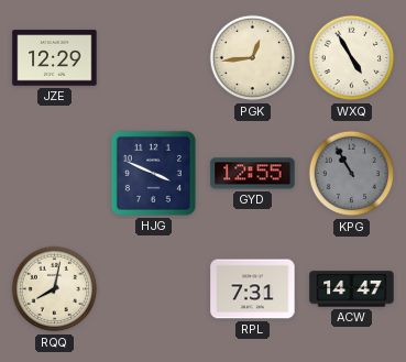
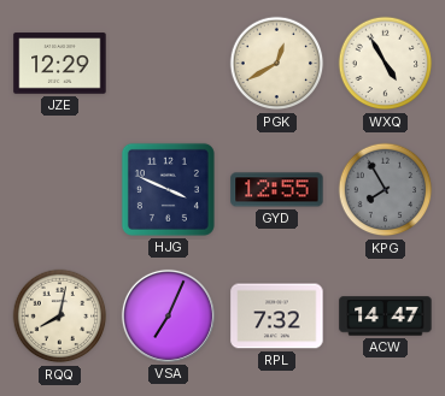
PGK: 12:44 -> 12:40 (277, 64)
KPG: 10:55 -> 7:55 (386, 190)
VSA: none -> 7:04 (168, 315)
RPL: 7:31 -> 7:32 (277, 317)
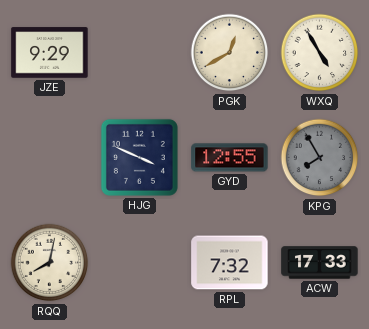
JZE: 12:29 -> 9:29 (50, 53)
VSA: 7:04 -> none (168, 315)
ACW: 14:47 -> 17:33 (320, 263)
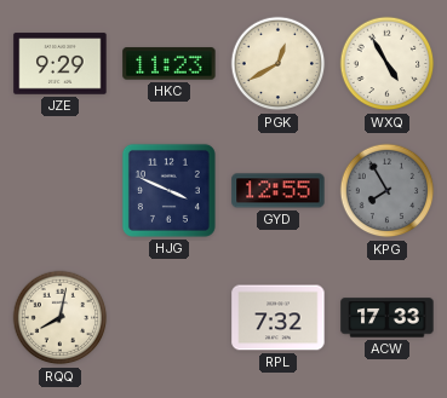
HKC: none -> 11:23 (170, 64)
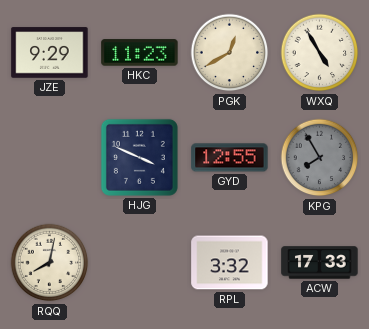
RPL: 7:32 -> 3:32 (230, 263)
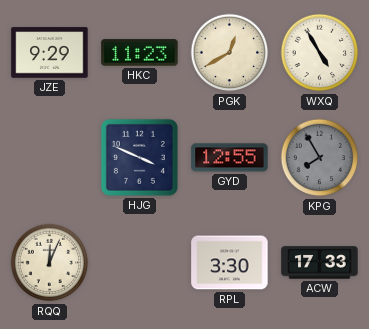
RQQ: 8:02 -> 12:04 (50, 263)
RPL: 3:32 -> 3:30 (230, 263)
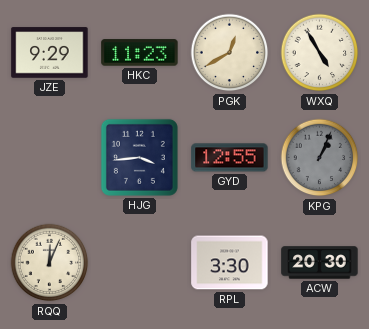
HJG: 3:49 -> 3:44 (139, 157)
KPG: 7:55 -> 1:04 (320, 158)
ACW: 17:33 -> 20:30 (320, 263)
